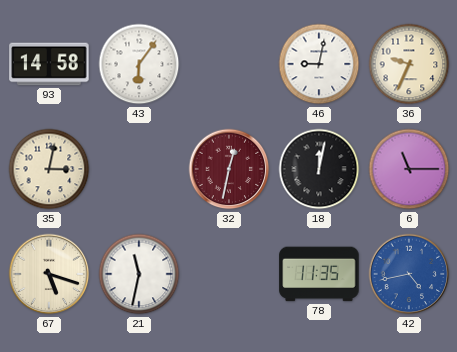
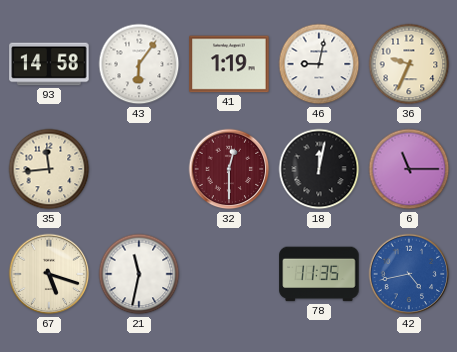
41: none -> 1:19 (229, 64)
35: 3:02 -> 11:44 (49, 169)
32: 12:32 -> 12:30 (229, 169)
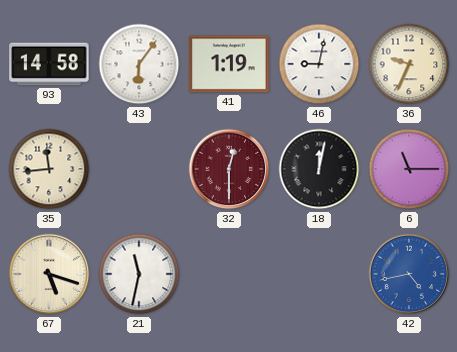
78: 11:35 -> none (319, 274)
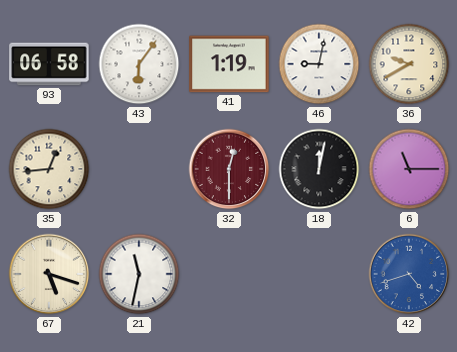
93: 14:58 -> 06:58 (49, 64)
36: 9:34 -> 9:40 (409, 64)
35: 11:44 -> 12:44 (49, 169)
42: 4:43 -> 4:42 (409, 274)
